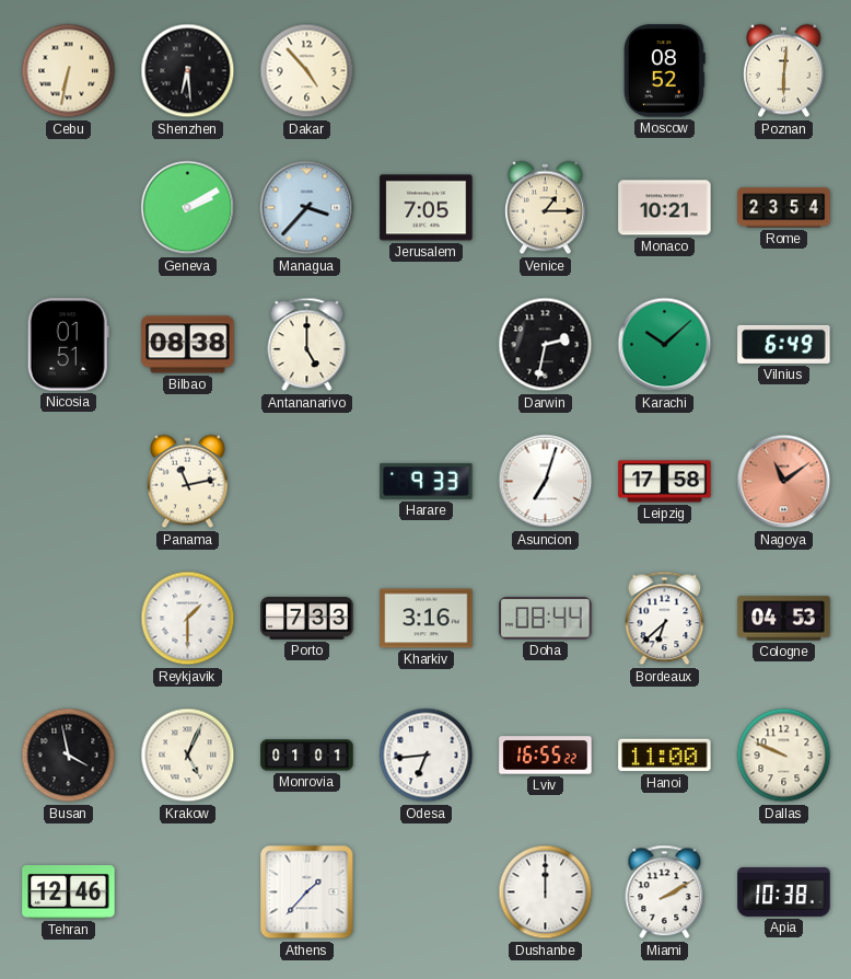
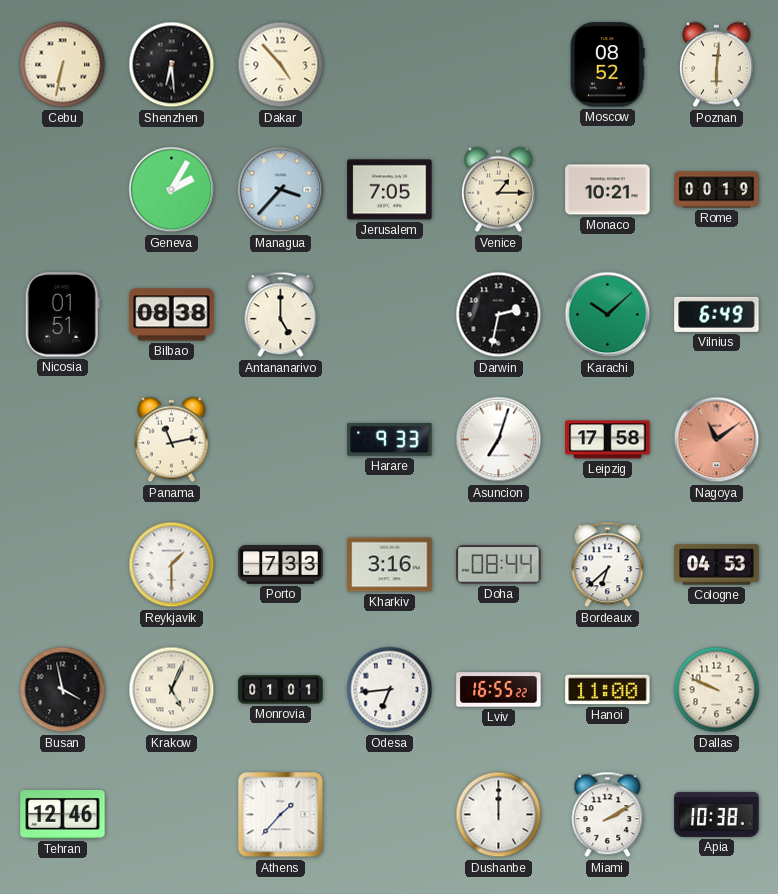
Geneva: 2:10 -> 2:05 (172, 190)
Rome: 23:54 -> 00:19 (717, 190)
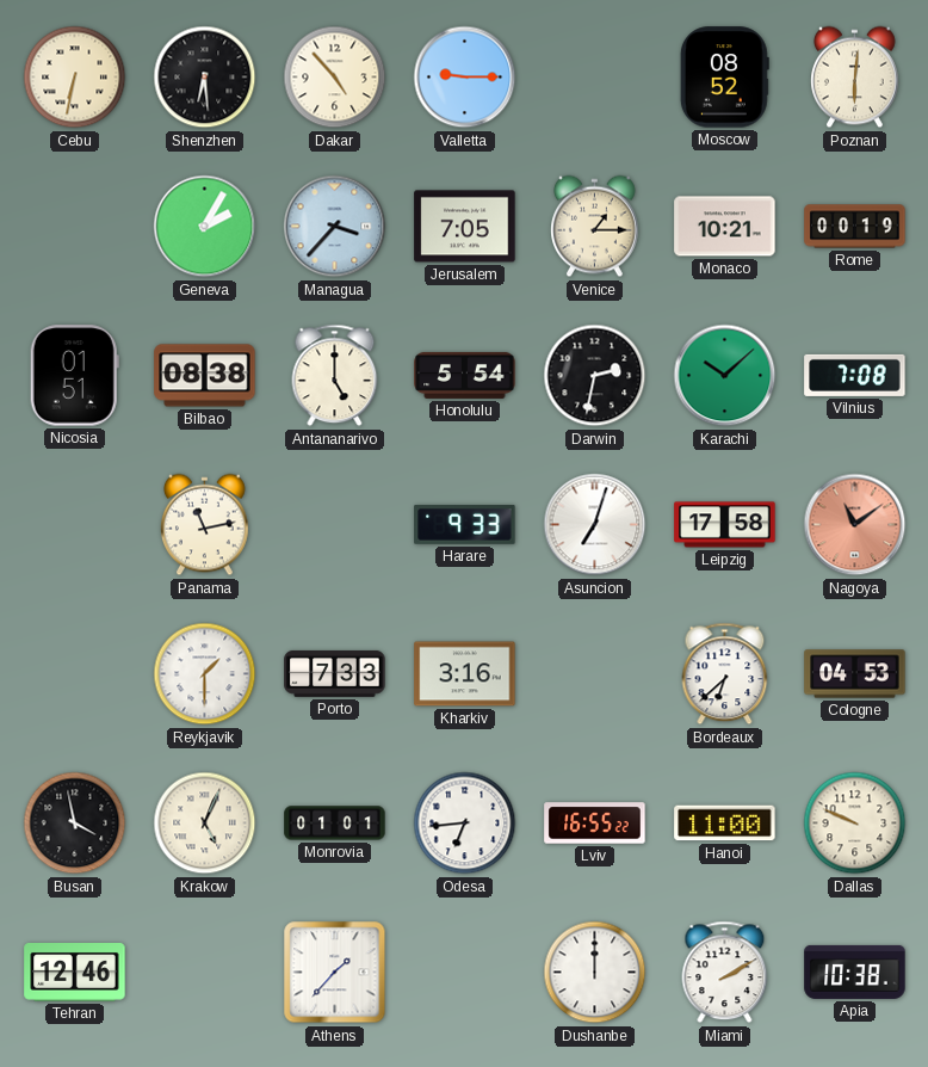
Valletta: none -> 9:15 (465, 78)
Honolulu: none -> 5:54 (465, 375)
Vilnius: 6:49 -> 7:08 (855, 375)
Doha: 08:44 -> none (499, 565)
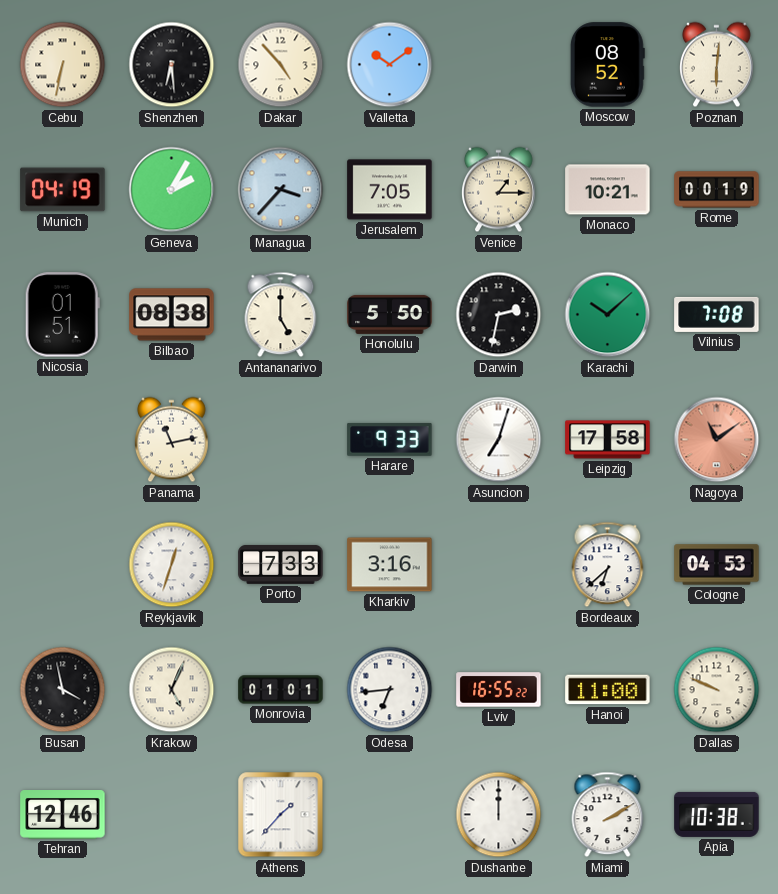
Valletta: 9:15 -> 10:09 (390, 65)
Munich: none -> 04:19 (63, 190)
Honolulu: 5:54 -> 5:50 (390, 314)
Reykjavik: 1:30 -> 12:33 (172, 565)
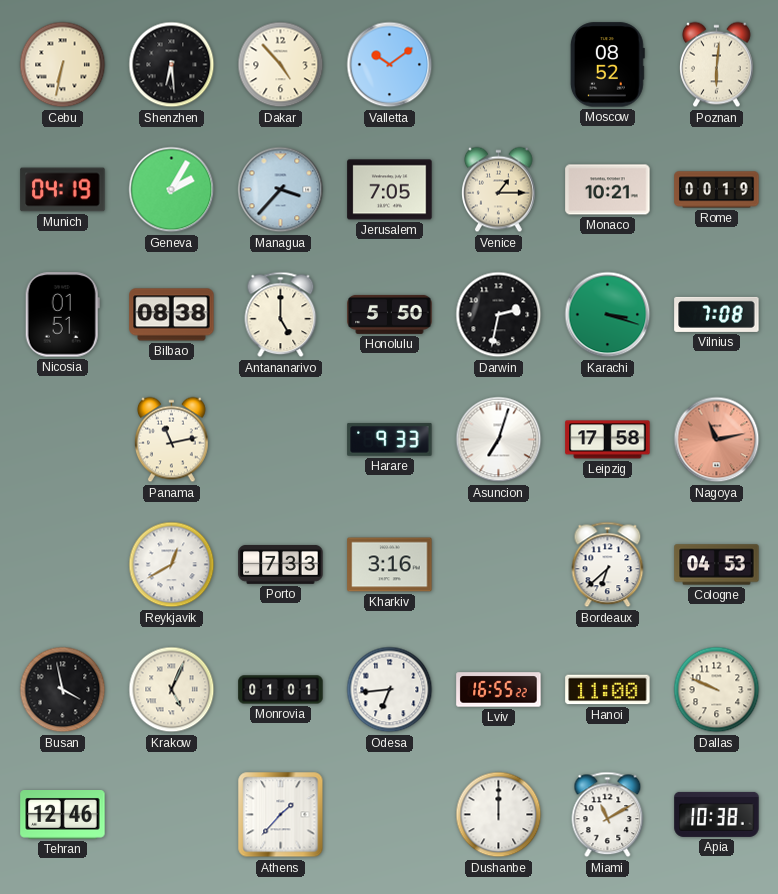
Karachi: 10:08 -> 3:18 (608, 315)
Nagoya: 11:09 -> 11:13 (717, 440)
Reykjavik: 12:33 -> 12:40 (172, 565)
Miami: 2:10 -> 11:10 (608, 815)
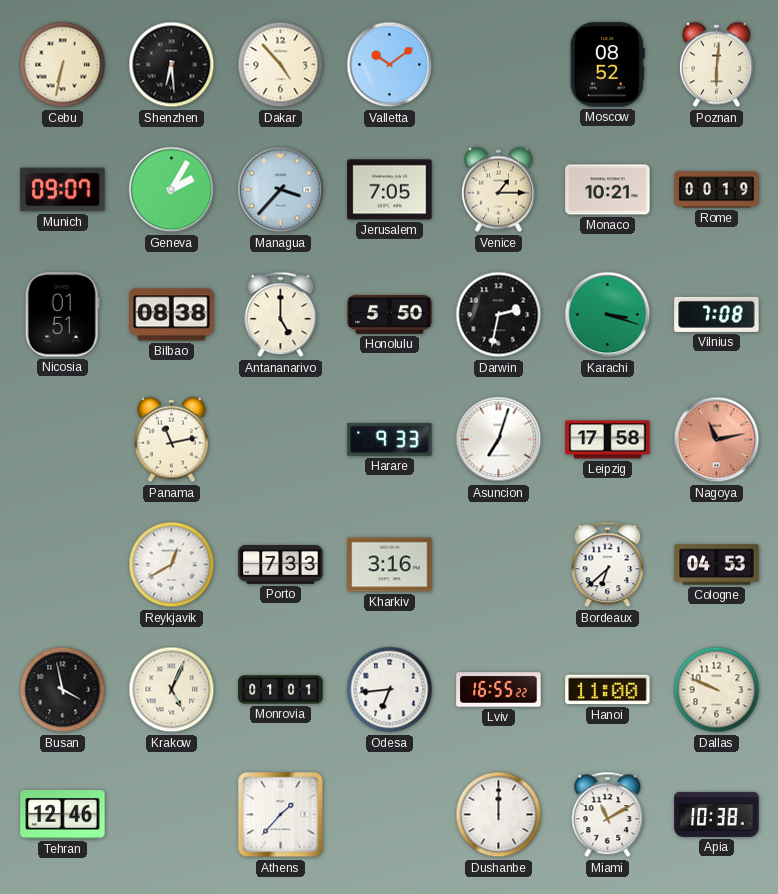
Munich: 04:19 -> 09:07 (63, 190)
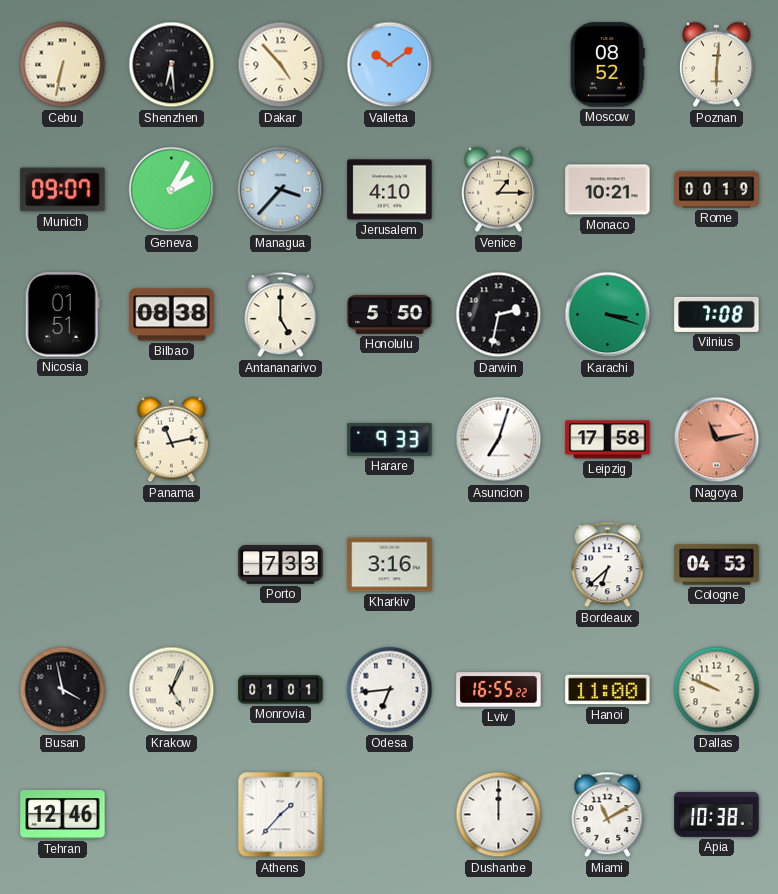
Jerusalem: 7:05 -> 4:10 (390, 190)
Reykjavik: 12:40 -> none (172, 565)
